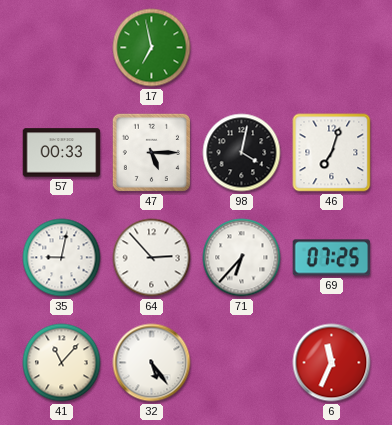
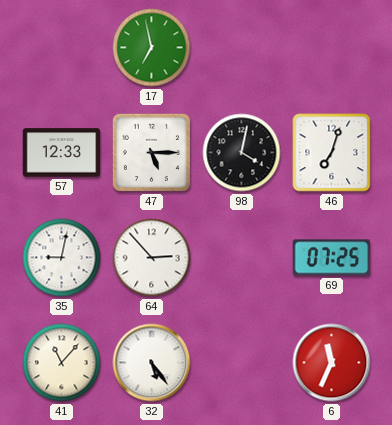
57: 00:33 -> 12:33 (62, 153)
71: 6:37 -> none (242, 258)
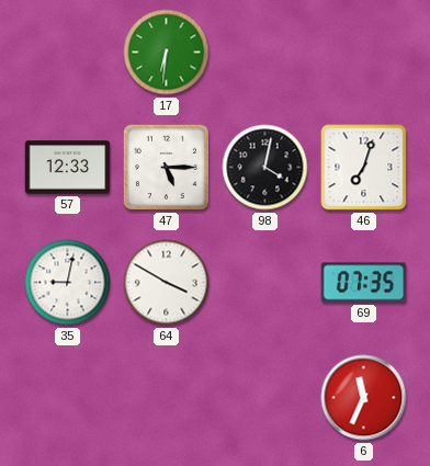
17: 6:58 -> 6:31 (167, 53)
64: 2:53 -> 3:50 (167, 283)
69: 07:25 -> 07:35 (364, 283)
41: 11:07 -> none (62, 363)
32: 5:24 -> none (152, 363)
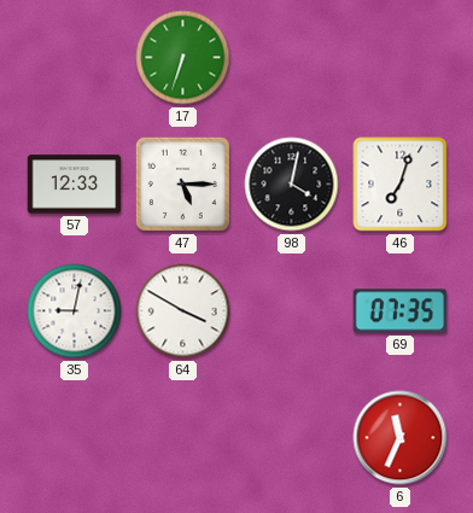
17: 6:31 -> 6:33 (183, 58)
